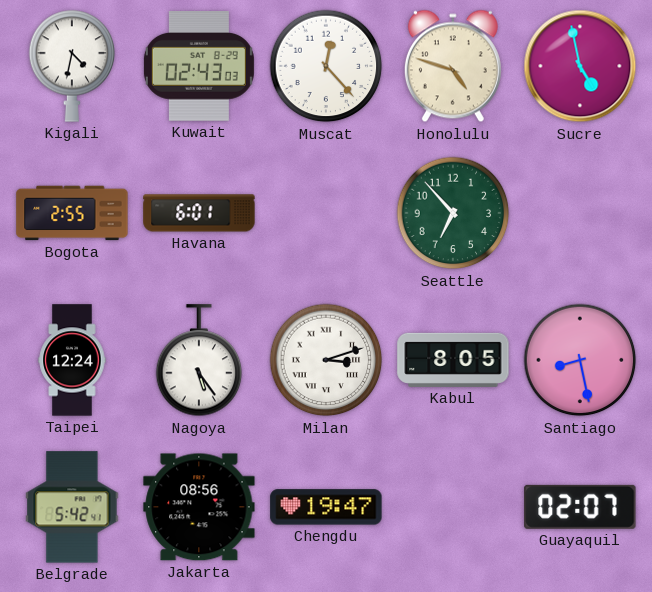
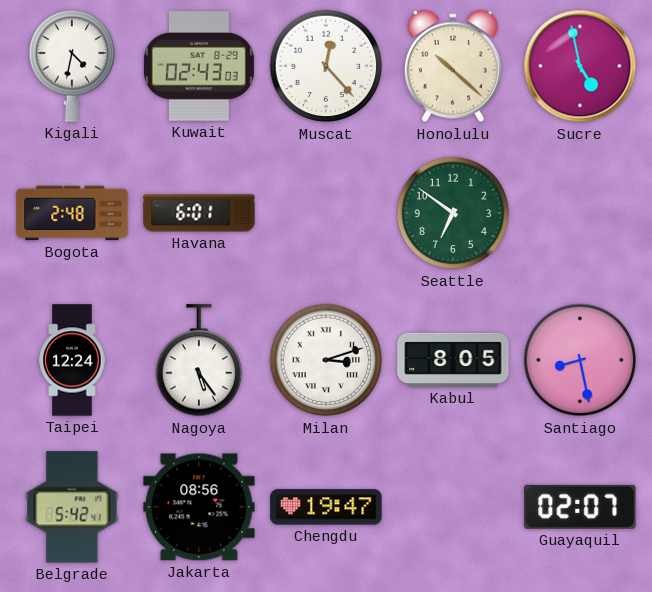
Honolulu: 4:48 -> 10:22 (453, 66)
Bogota: 2:55 -> 2:48 (72, 213)
Seattle: 6:53 -> 6:51 (453, 213)
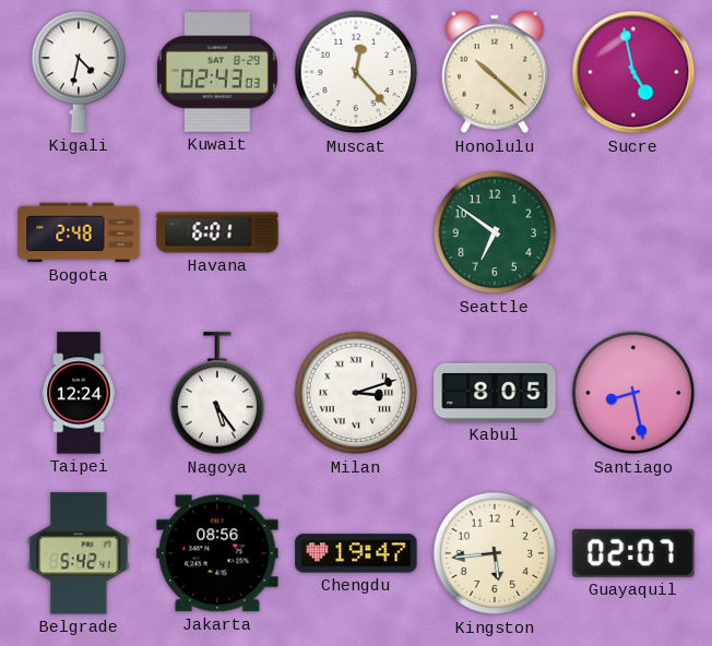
Kingston: none -> 5:44 (495, 553)
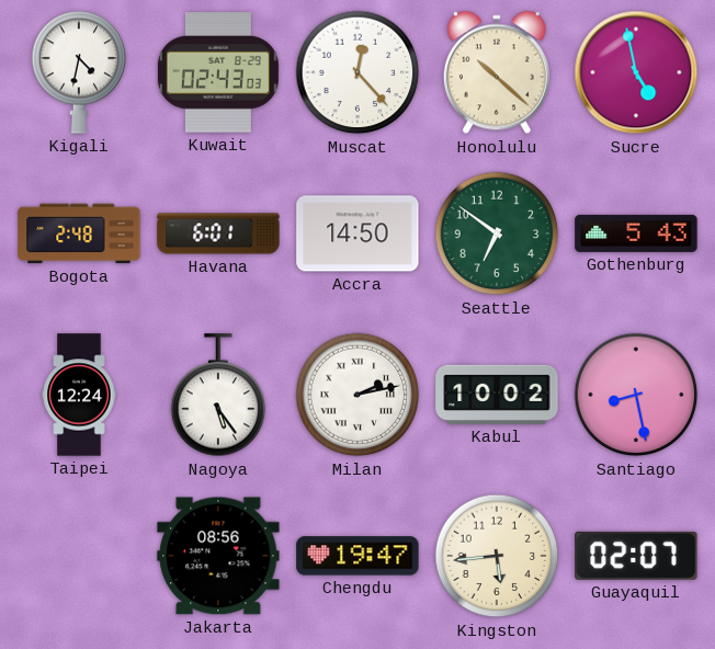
Accra: none -> 14:50 (357, 234)
Gothenburg: none -> 5:43 (636, 234)
Milan: 3:12 -> 2:13 (357, 395)
Kabul: 8:05 -> 10:02 (497, 395)
Belgrade: 5:42 -> none (79, 553)
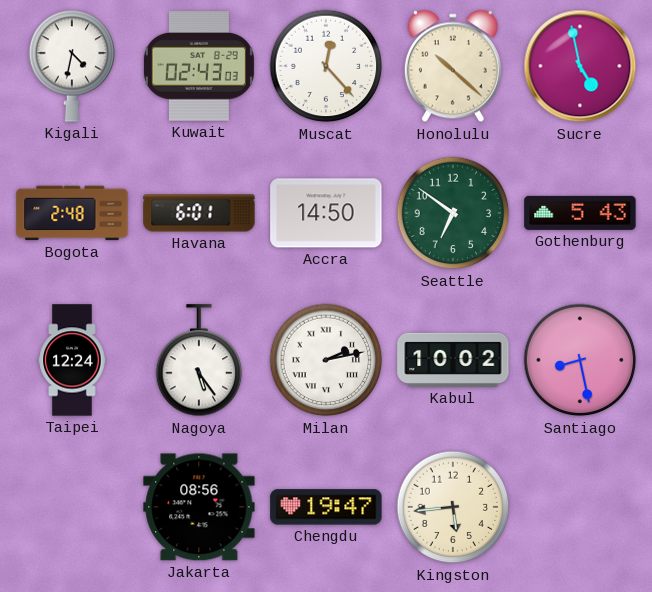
Guayaquil: 02:07 -> none (636, 556)
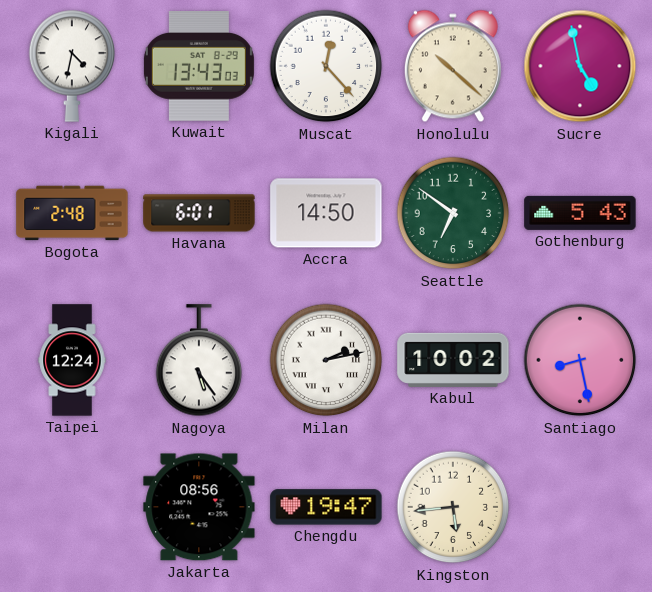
Kuwait: 02:43 -> 13:43 (199, 66)
